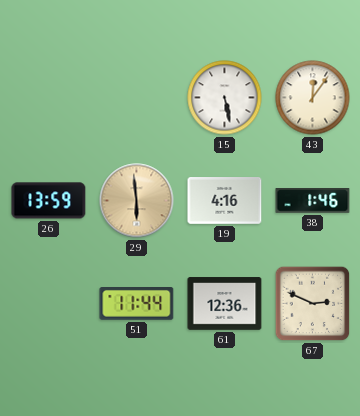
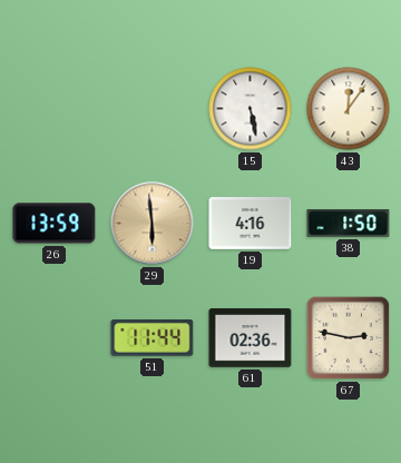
38: 1:46 -> 1:50 (349, 224)
61: 12:36 -> 02:36 (251, 338)
67: 2:49 -> 2:47 (349, 338)
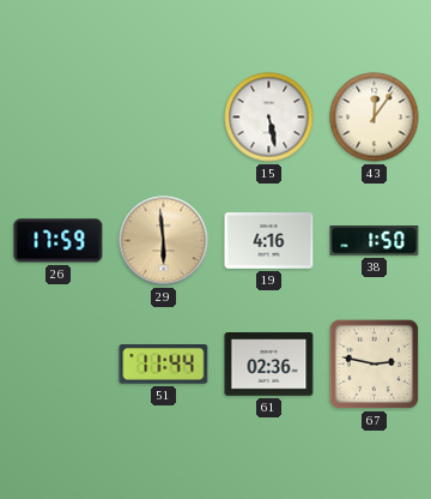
26: 13:59 -> 17:59 (59, 241)
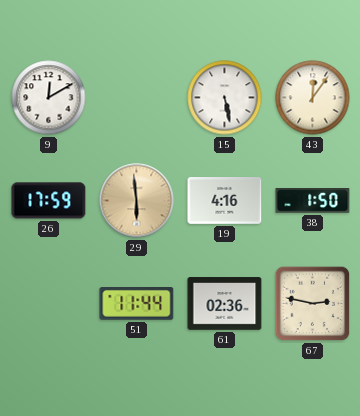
9: none -> 12:10 (49, 98)
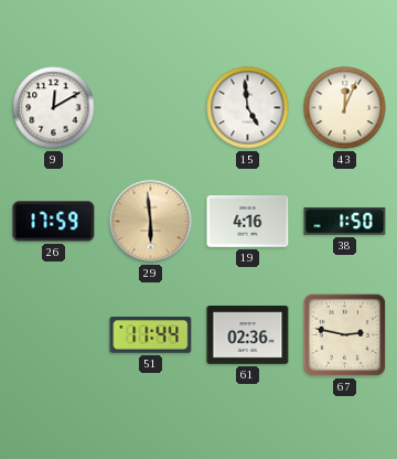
15: 5:28 -> 4:59 (248, 108)
43: 12:06 -> 12:04 (345, 108)
